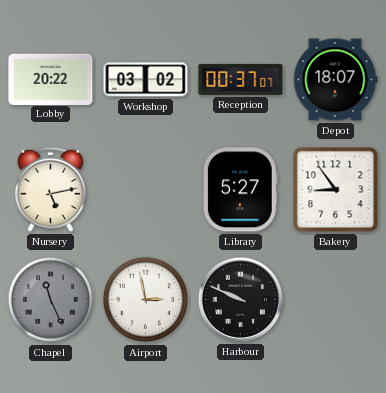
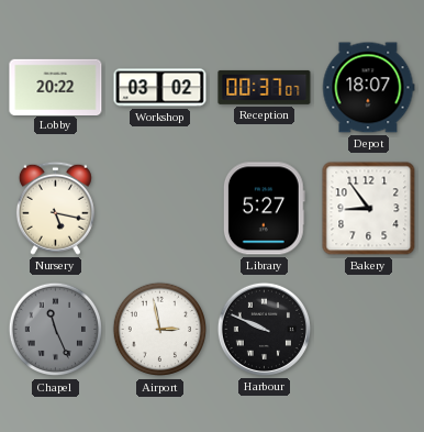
Nursery: 5:13 -> 5:17 (55, 208)
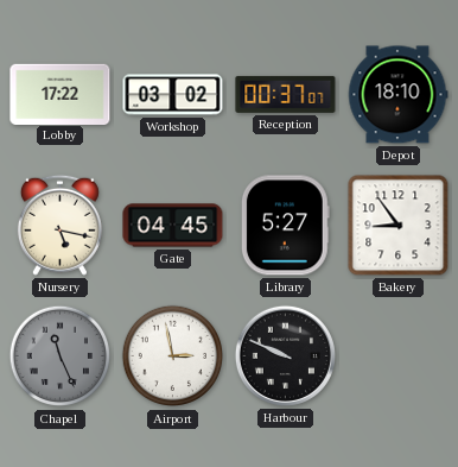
Lobby: 20:22 -> 17:22 (61, 94)
Depot: 18:07 -> 18:10 (397, 95)
Gate: none -> 04:45 (173, 226)
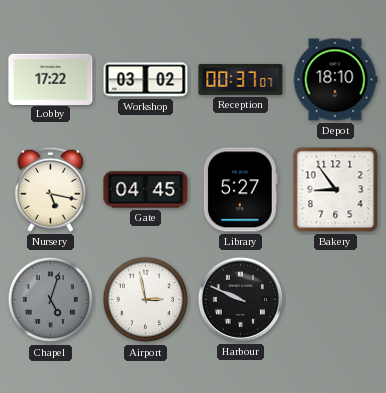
Chapel: 11:26 -> 5:03 (51, 300)
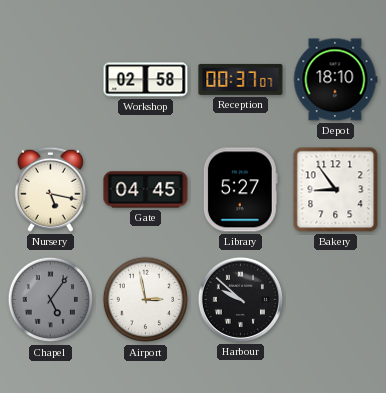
Lobby: 17:22 -> none (51, 79)
Workshop: 03:02 -> 02:58 (146, 80)
Chapel: 5:03 -> 5:06 (51, 300)
Harbour: 9:49 -> 9:52 (240, 299)
